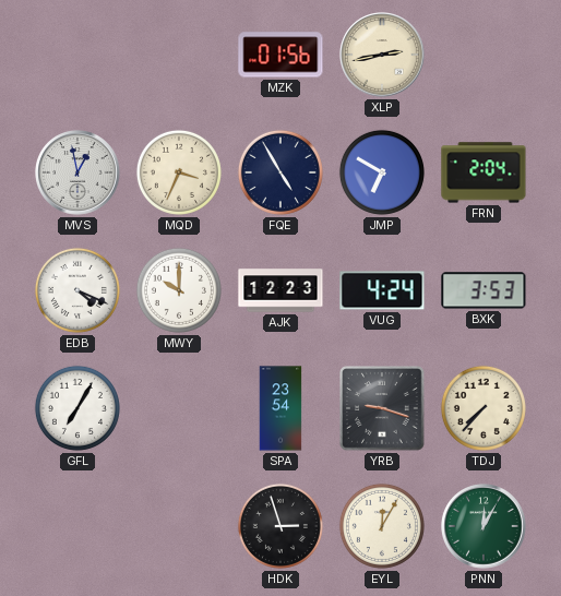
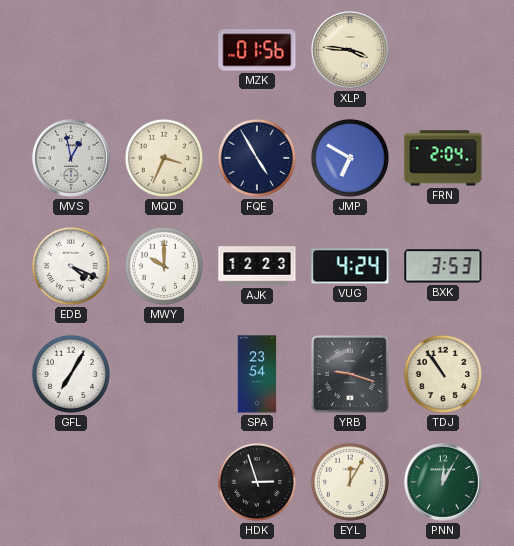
XLP: 2:43 -> 3:46 (350, 50)
TDJ: 7:37 -> 10:54 (443, 374)
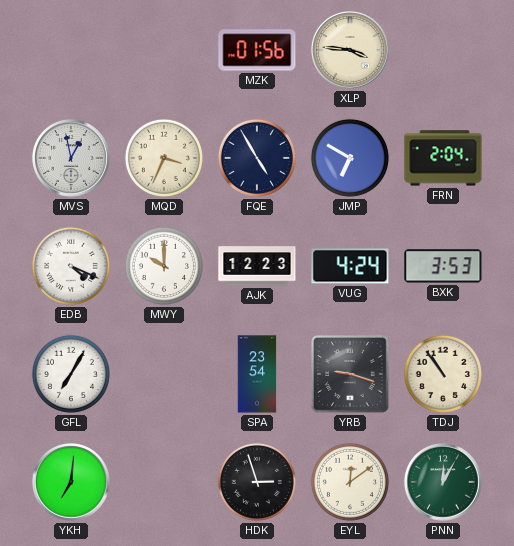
YKH: none -> 7:01 (71, 482)
EYL: 12:05 -> 12:09 (350, 482)
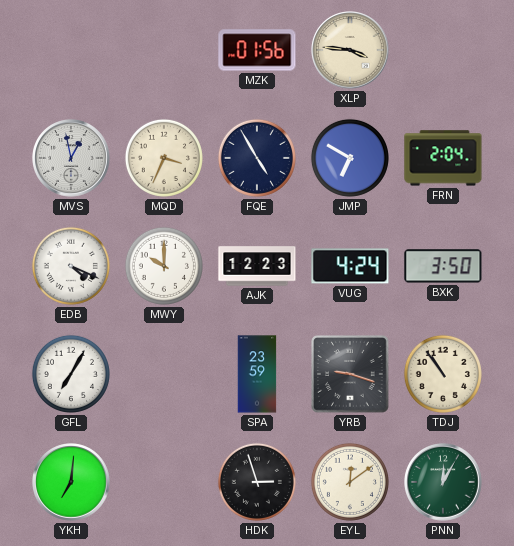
BXK: 3:53 -> 3:50 (443, 266)
SPA: 23:54 -> 23:59 (257, 374)
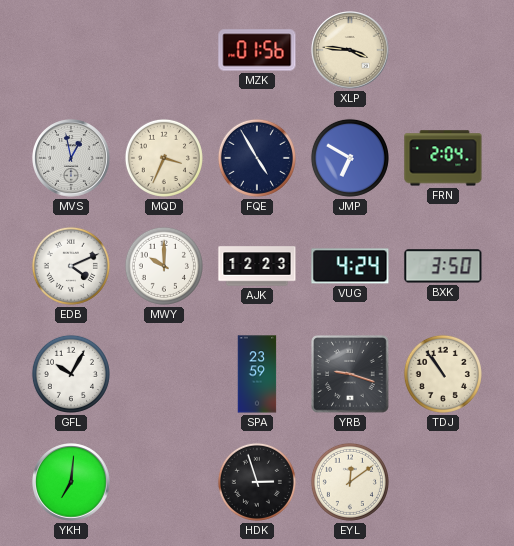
EDB: 4:19 -> 4:11 (71, 266)
GFL: 7:05 -> 10:05 (71, 374)
PNN: 12:05 -> none (443, 482)
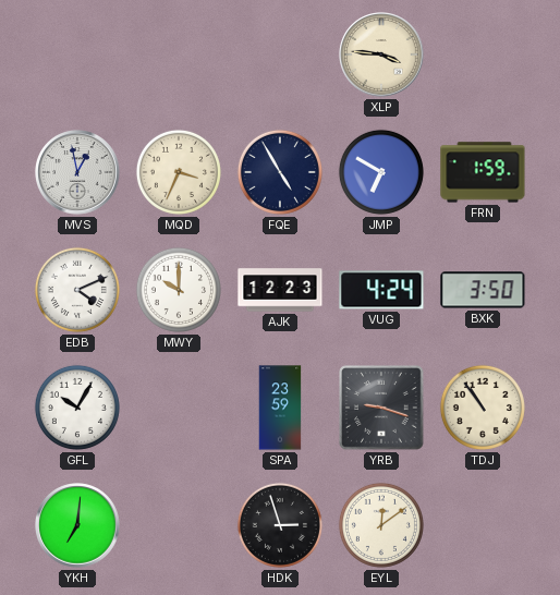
MZK: 01:56 -> none (257, 50)
FRN: 2:04 -> 1:59 (483, 172)
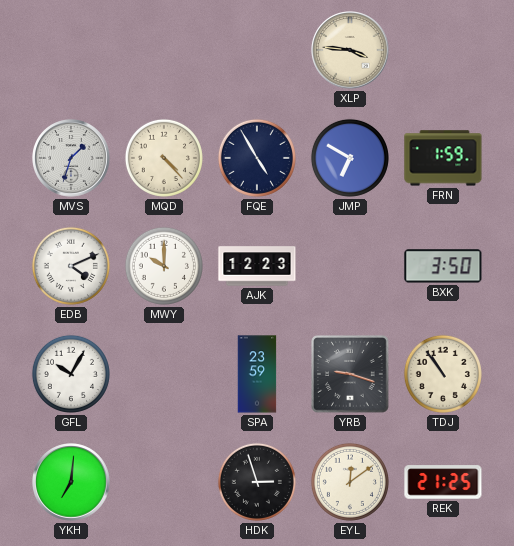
MVS: 12:58 -> 1:33 (71, 158)
MQD: 3:34 -> 4:23 (164, 158)
VUG: 4:24 -> none (381, 290)
REK: none -> 21:25 (443, 482)
